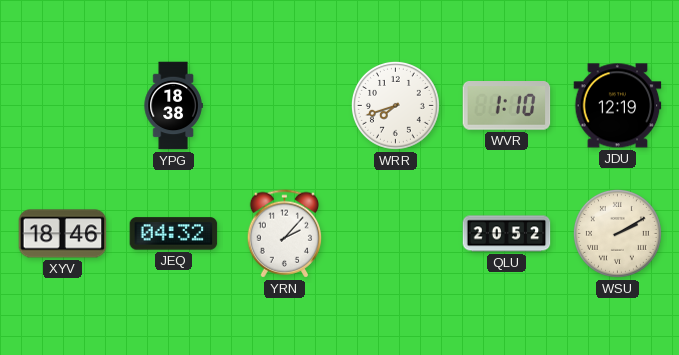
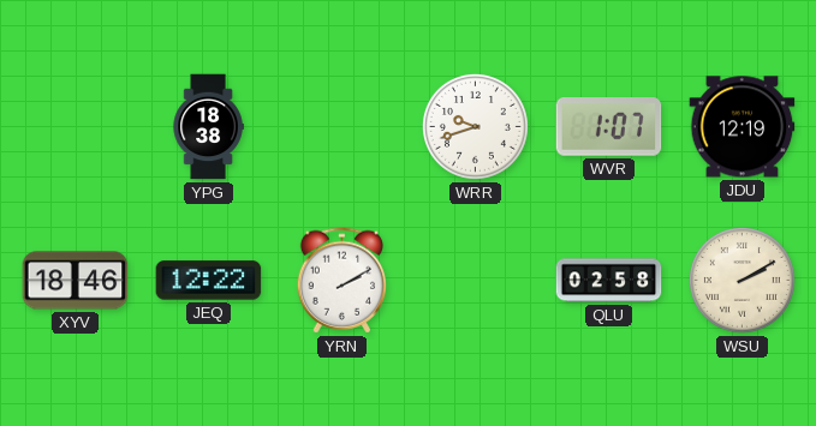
WRR: 7:42 -> 9:42 (475, 126)
WVR: 1:10 -> 1:07 (609, 127)
JEQ: 04:32 -> 12:22 (209, 281)
YRN: 2:07 -> 2:10 (343, 281)
QLU: 20:52 -> 02:58 (609, 281)
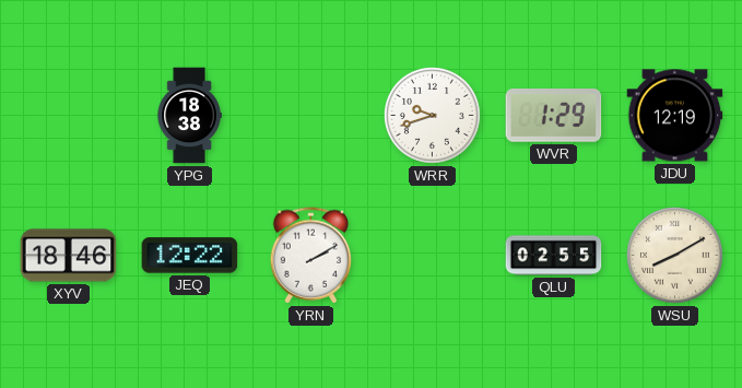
WVR: 1:07 -> 1:29 (554, 116)
QLU: 02:58 -> 02:55 (554, 256)
WSU: 2:10 -> 8:10 (674, 255)
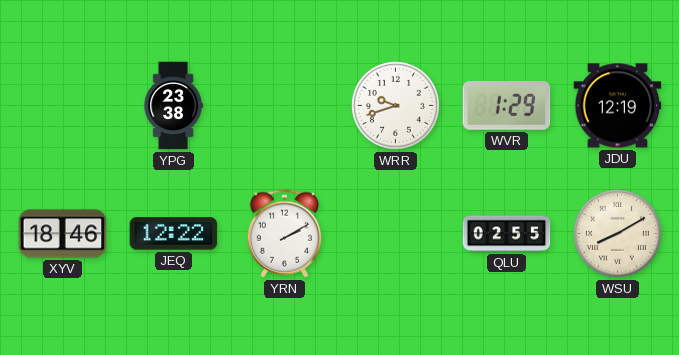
YPG: 18:38 -> 23:38 (173, 106)
